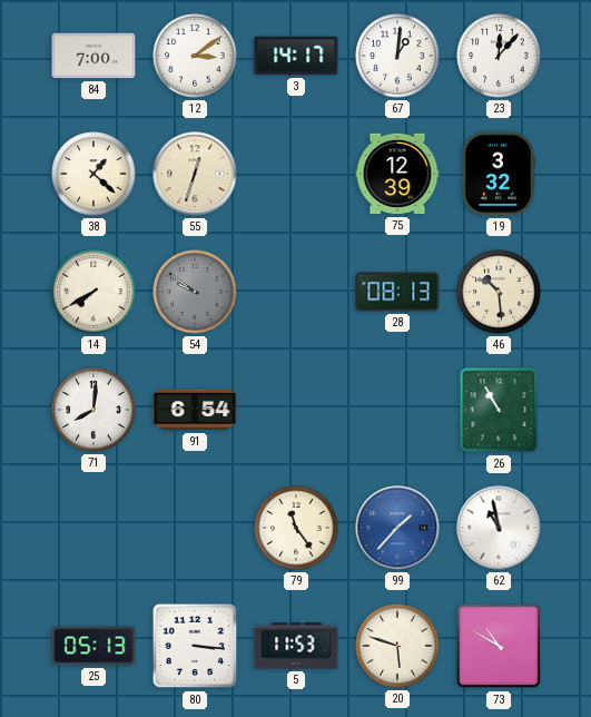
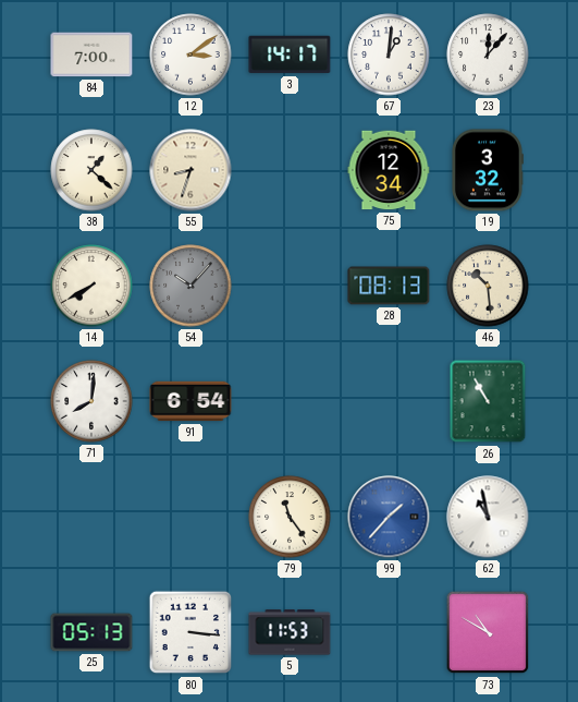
55: 12:33 -> 8:33 (190, 170)
75: 12:39 -> 12:34 (389, 170)
54: 9:51 -> 10:07 (190, 286)
20: 5:48 -> none (397, 646)
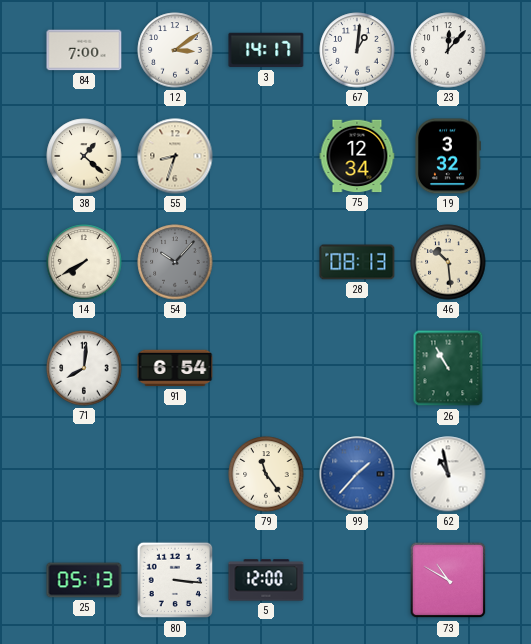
5: 11:53 -> 12:00 (266, 580)
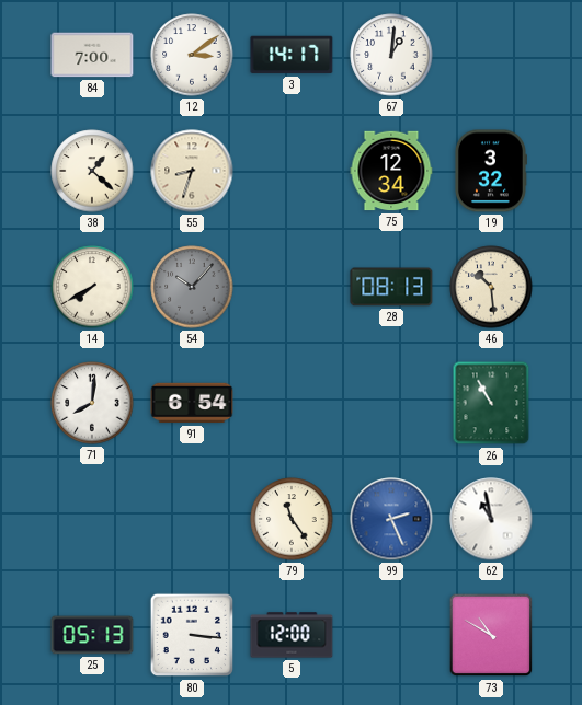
23: 12:07 -> none (448, 50)
99: 1:37 -> 2:26 (391, 519)
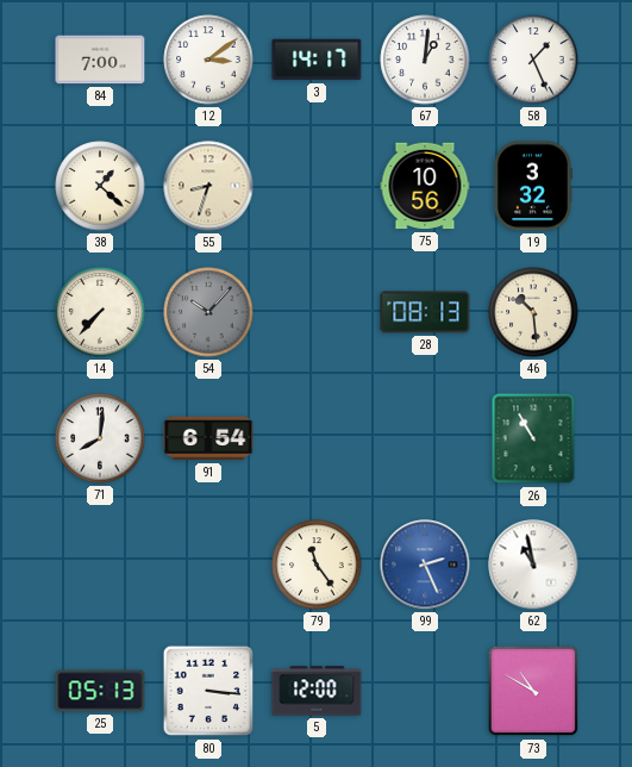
58: none -> 1:26 (533, 60)
75: 12:34 -> 10:56 (425, 186)
14: 7:40 -> 7:37 (100, 312)
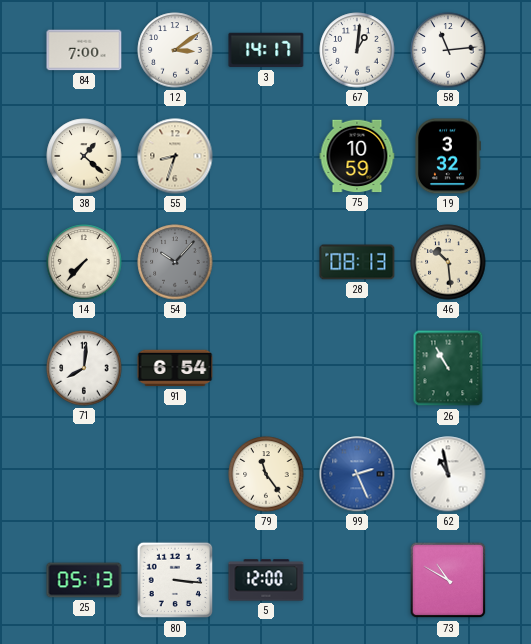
58: 1:26 -> 11:14 (448, 50)
75: 10:56 -> 10:59 (357, 156)
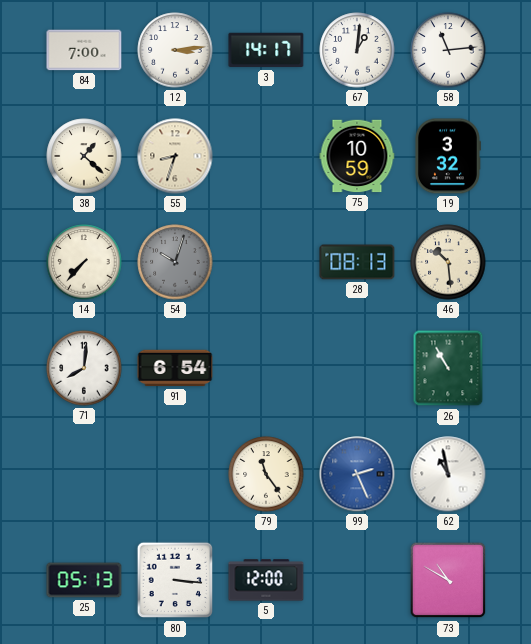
12: 3:09 -> 3:14 (175, 50)
54: 10:07 -> 10:03 (175, 262)
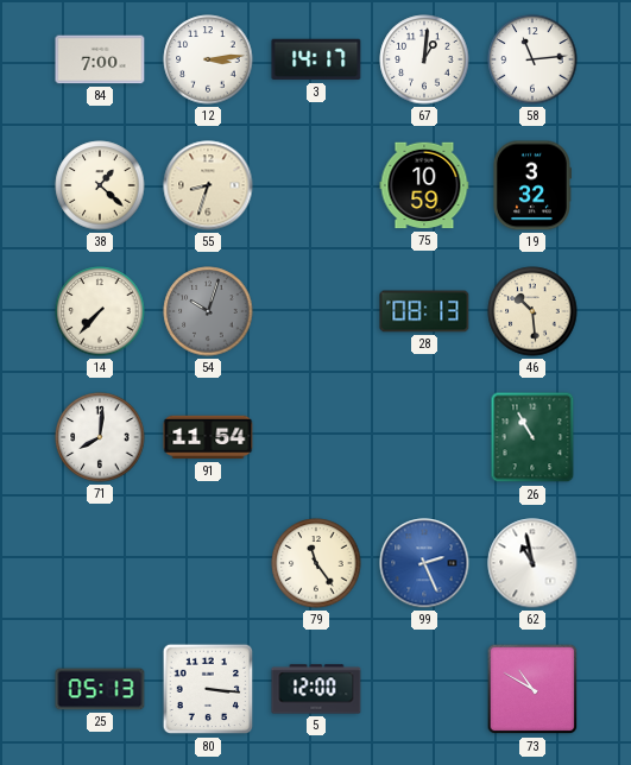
91: 6:54 -> 11:54 (208, 437)
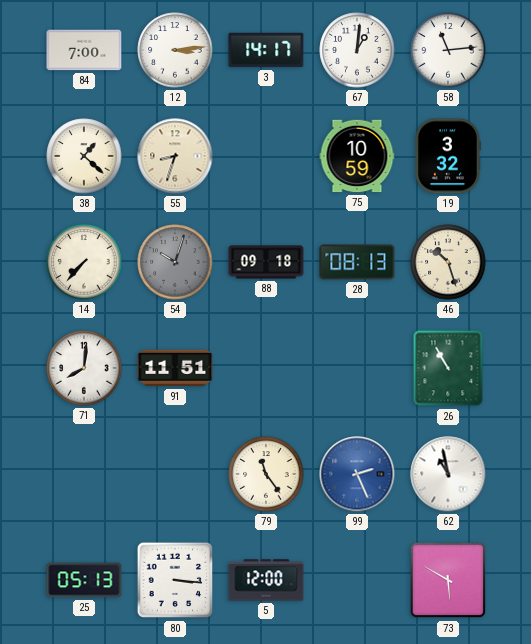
88: none -> 09:18 (266, 262)
46: 10:29 -> 10:27 (448, 262)
91: 11:54 -> 11:51 (175, 368)
73: 10:50 -> 5:50 (448, 580)
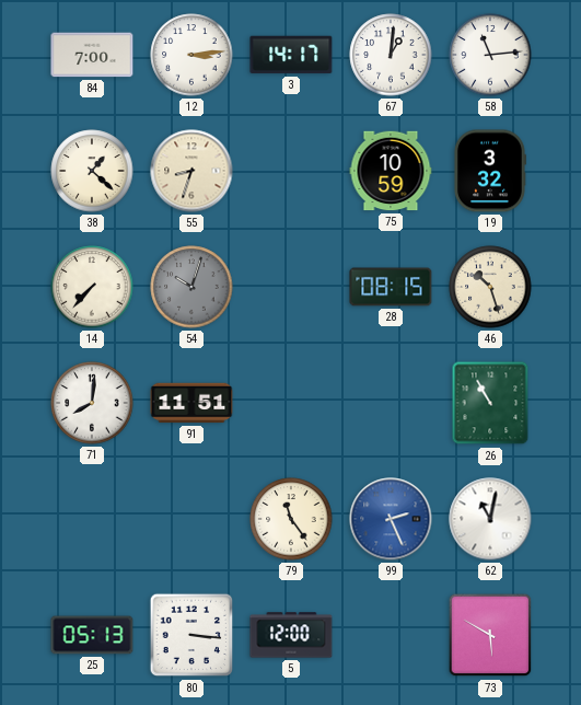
88: 09:18 -> none (266, 262)
28: 08:13 -> 08:15 (391, 287)
62: 10:58 -> 11:02 (490, 519)
